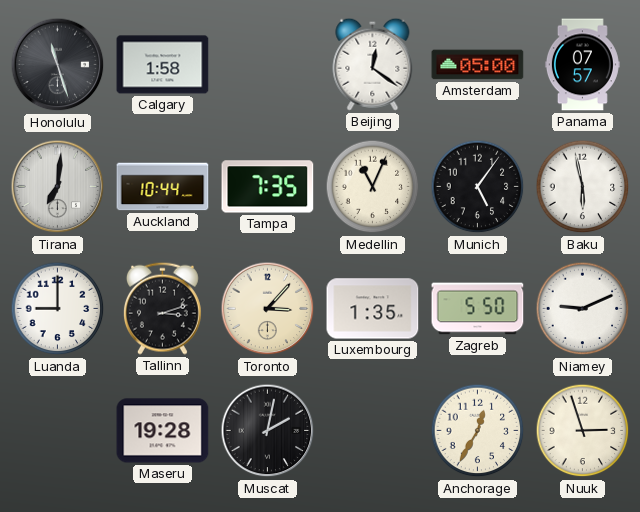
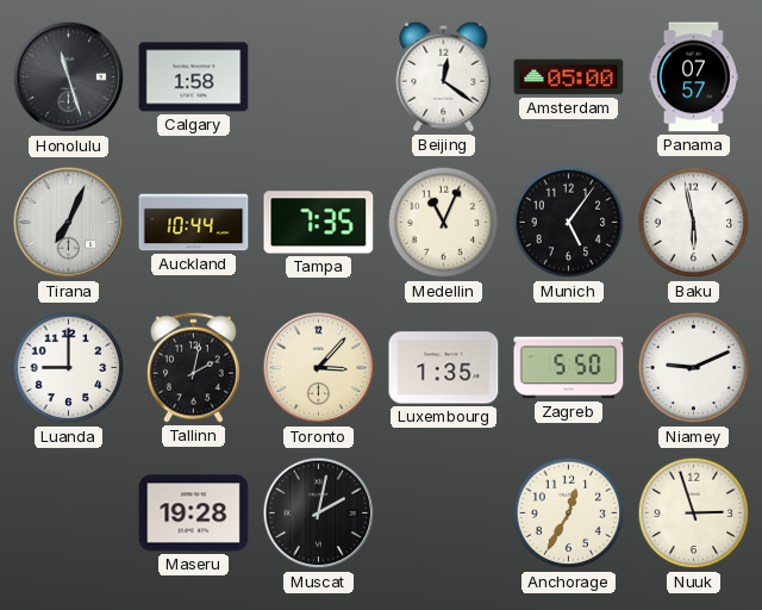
Tirana: 7:01 -> 7:04 (69, 223)
Tallinn: 3:12 -> 2:02 (193, 367)
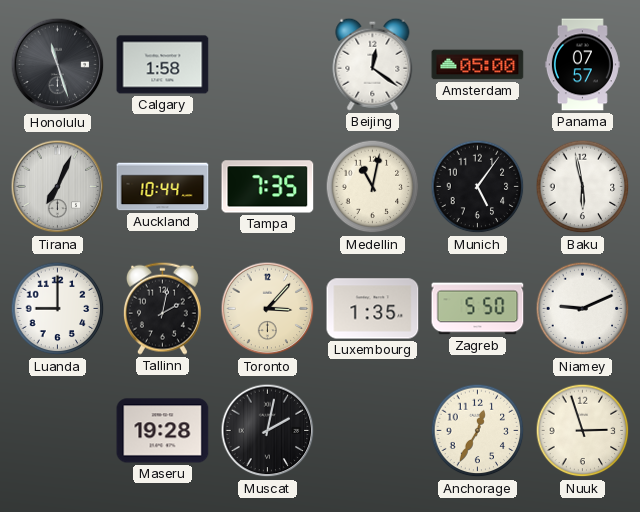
Medellin: 11:04 -> 11:02 (373, 187)
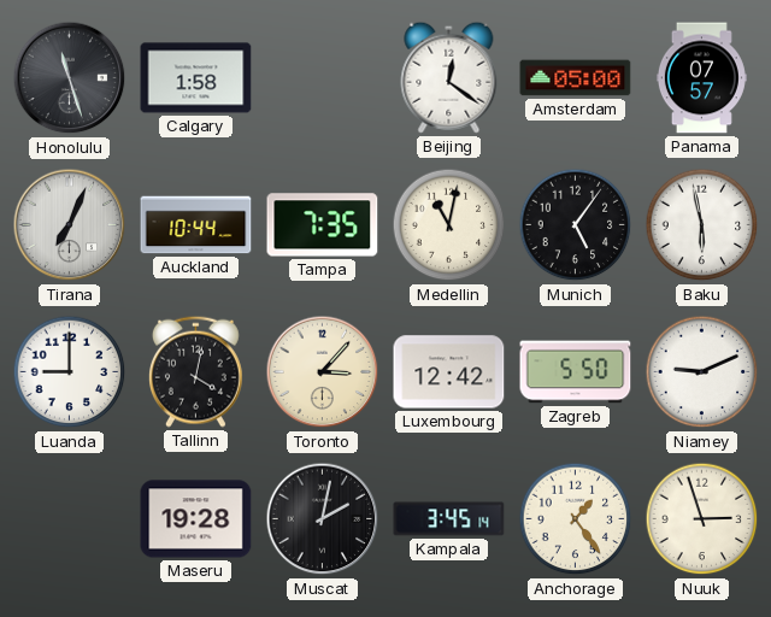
Tallinn: 2:02 -> 4:02 (195, 371)
Luxembourg: 1:35 -> 12:42 (449, 372)
Kampala: none -> 3:45 (449, 519)
Anchorage: 12:35 -> 1:24 (576, 519)
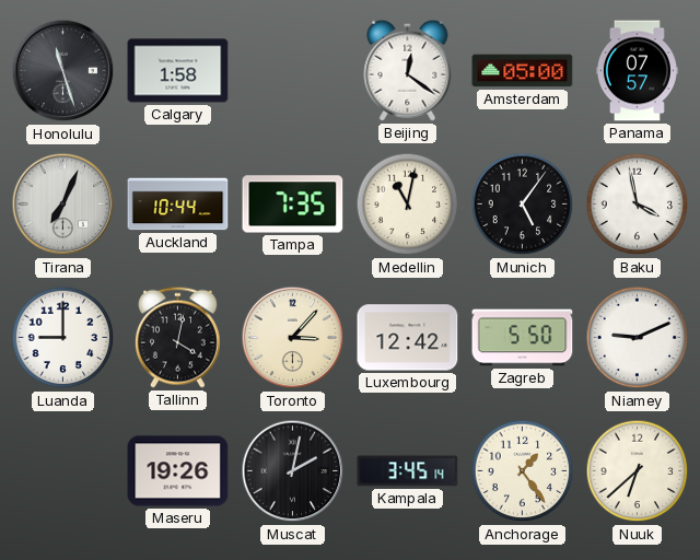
Baku: 5:58 -> 3:58 (638, 205)
Maseru: 19:28 -> 19:26 (178, 471)
Nuuk: 2:57 -> 6:38 (638, 471)
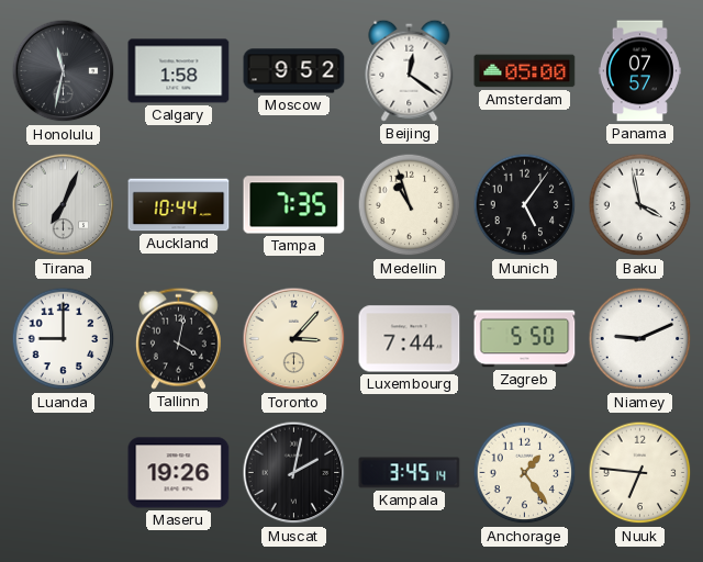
Honolulu: 11:27 -> 11:32 (64, 71)
Moscow: none -> 9:52 (294, 71)
Medellin: 11:02 -> 10:57 (410, 205)
Luxembourg: 12:42 -> 7:44 (410, 339)
Nuuk: 6:38 -> 6:46 (640, 473)
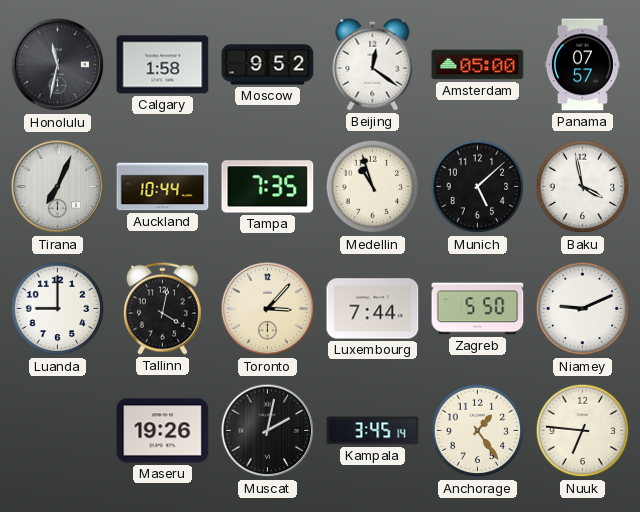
Munich: 5:06 -> 5:08 (478, 187)
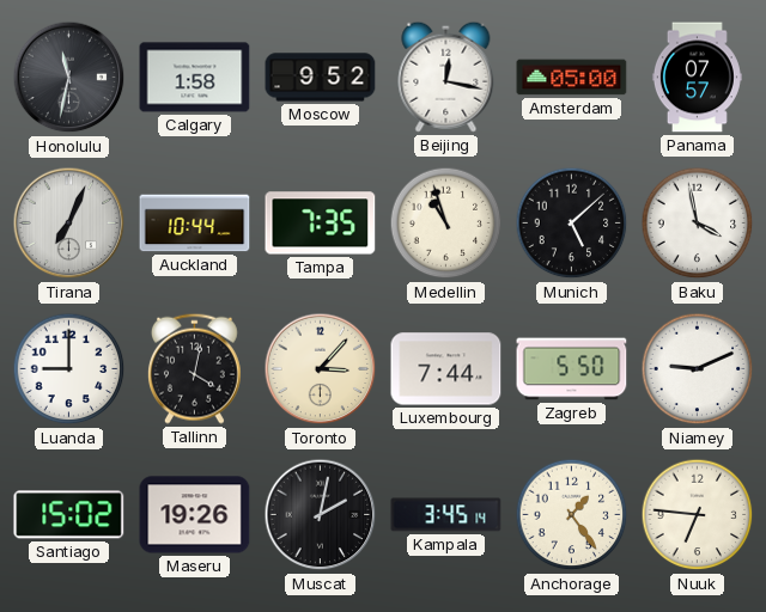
Beijing: 12:21 -> 12:17 (446, 76)
Santiago: none -> 15:02 (69, 515)
